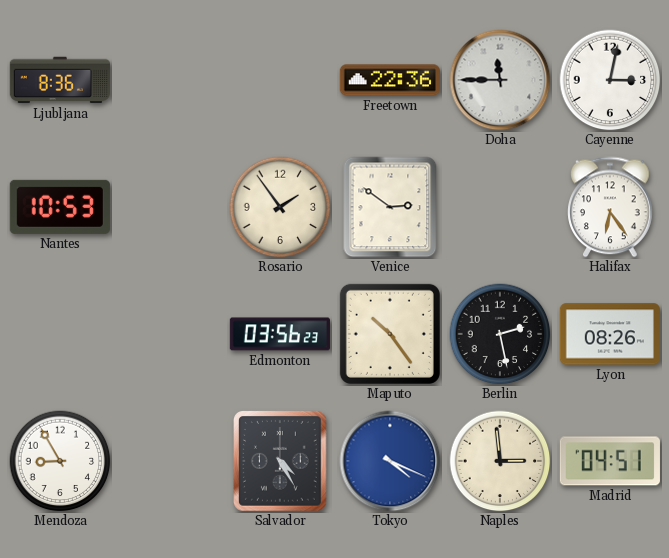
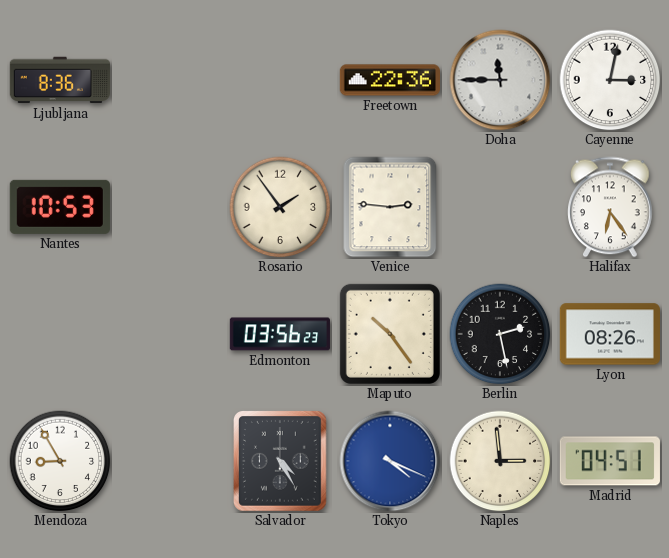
Venice: 2:51 -> 2:46 (390, 207)
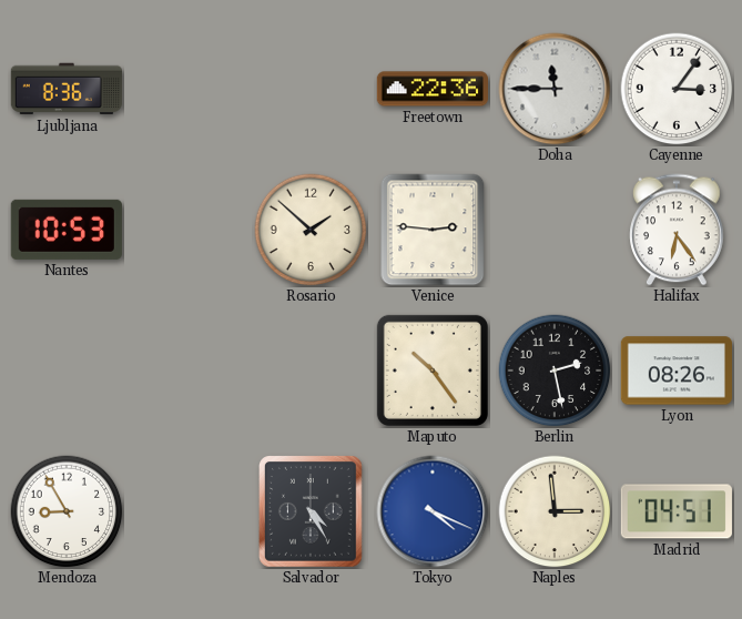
Cayenne: 3:02 -> 3:06 (677, 89)
Rosario: 1:54 -> 1:52 (311, 230)
Edmonton: 03:56 -> none (280, 334)
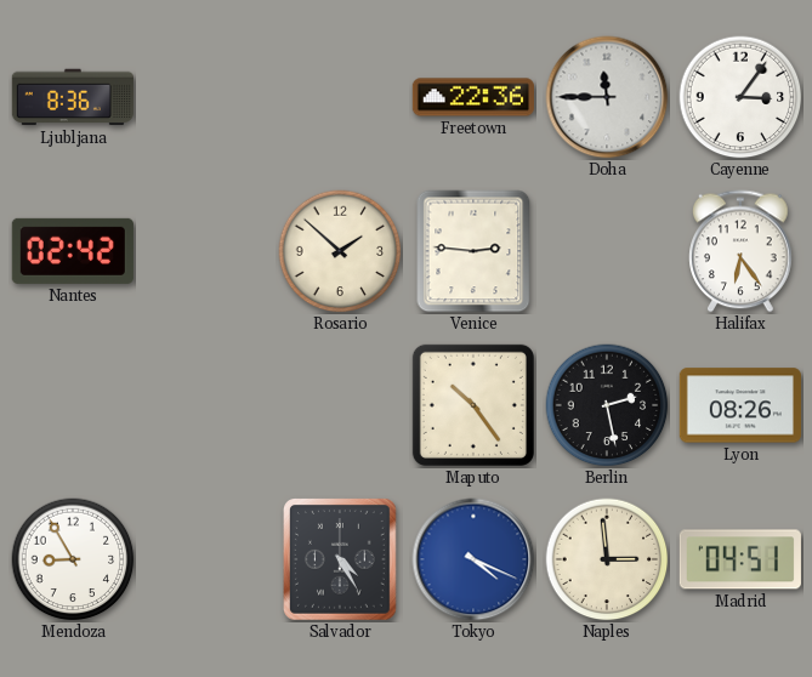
Nantes: 10:53 -> 02:42 (73, 251)
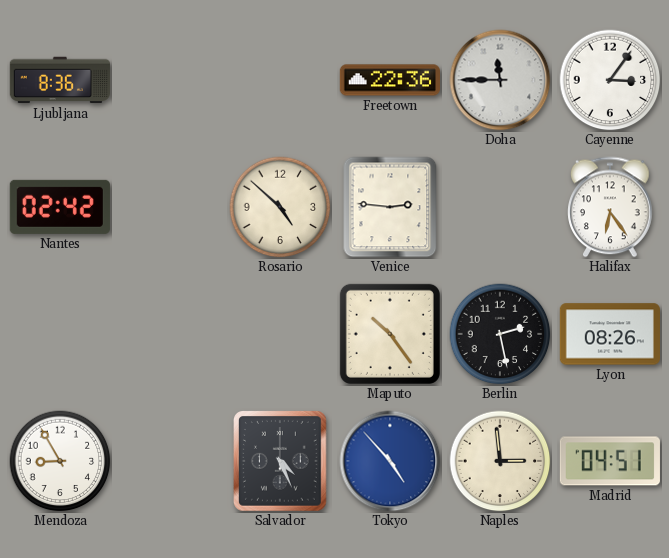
Rosario: 1:52 -> 4:52 (280, 207)
Salvador: 4:25 -> 4:26 (281, 462)
Tokyo: 4:19 -> 4:53 (390, 461)
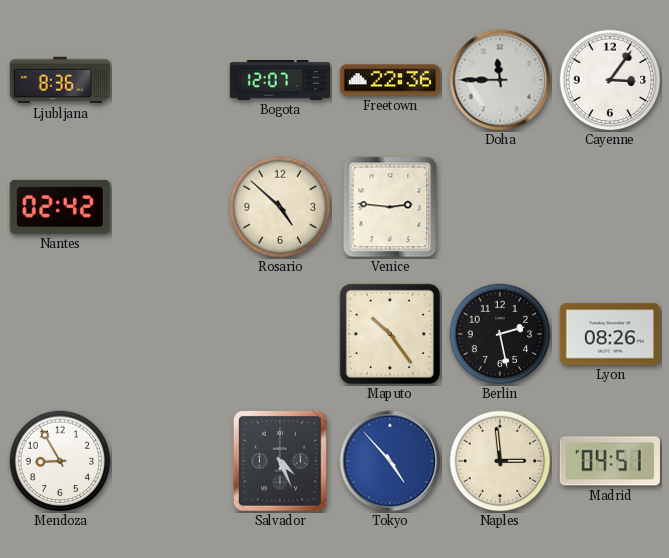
Bogota: none -> 12:07 (279, 81)
Halifax: 6:24 -> none (610, 207)
